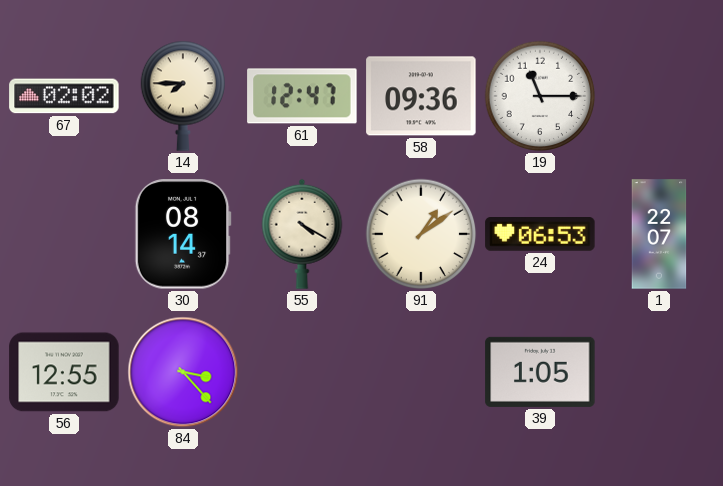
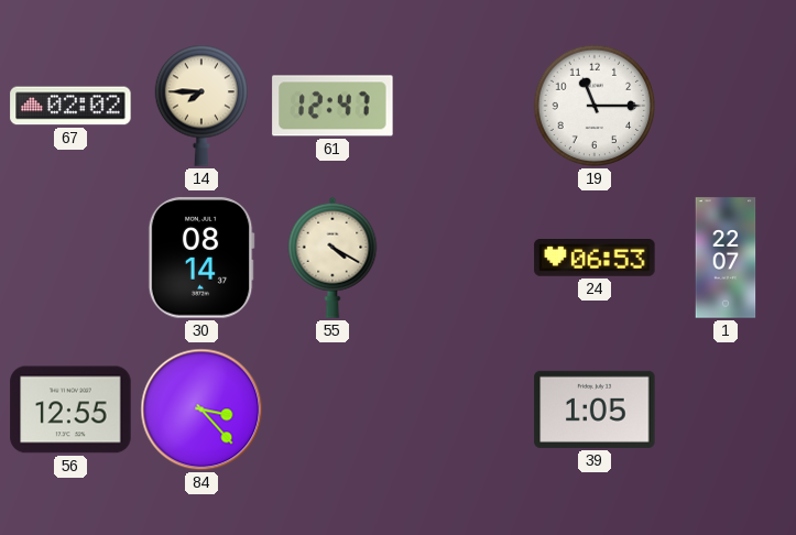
58: 09:36 -> none (421, 96)
91: 1:09 -> none (421, 234)
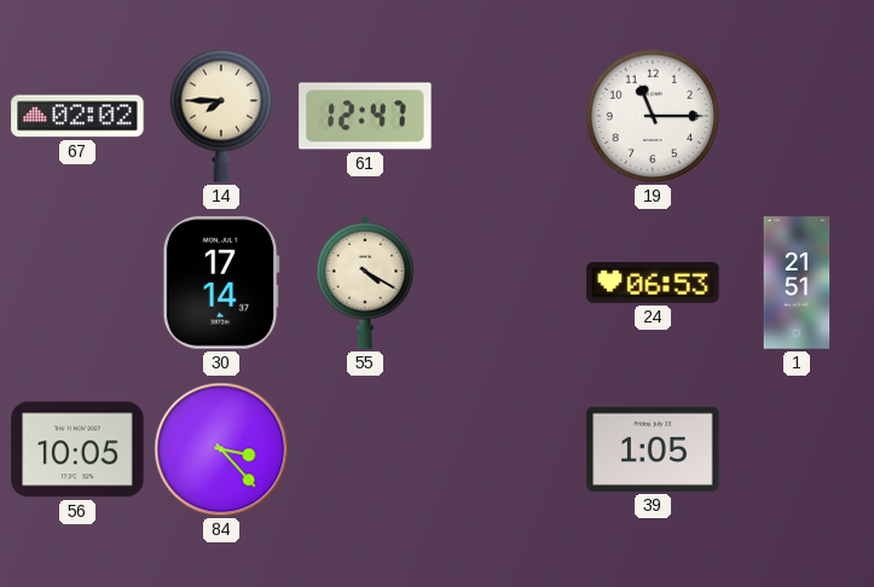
30: 08:14 -> 17:14 (221, 283)
1: 22:07 -> 21:51 (797, 283)
56: 12:55 -> 10:05 (77, 449)
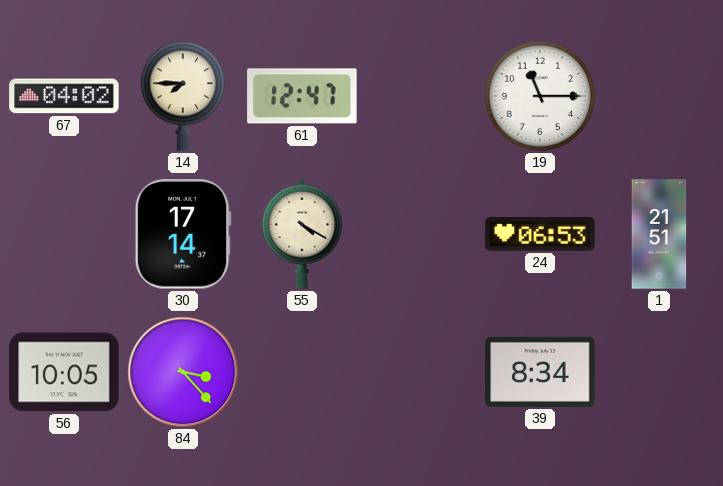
67: 02:02 -> 04:02 (64, 96)
39: 1:05 -> 8:34 (540, 372)
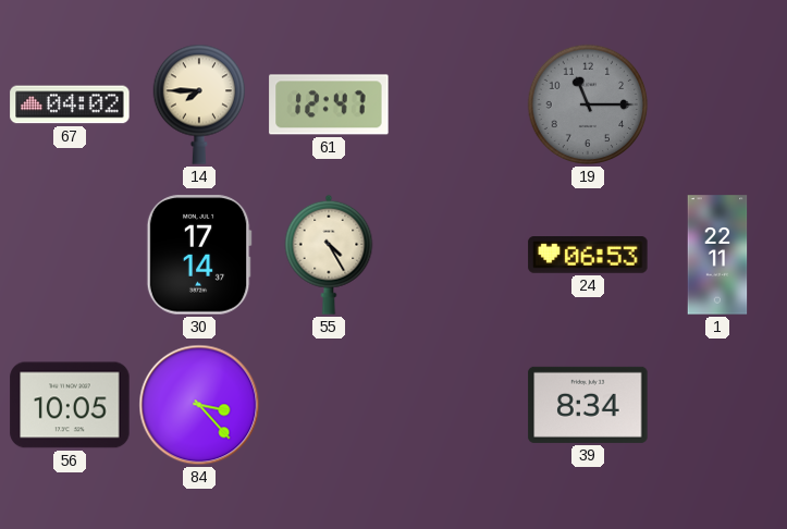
19 dial: white -> grey (588, 104)
55: 4:20 -> 4:25 (329, 255)
1: 21:51 -> 22:11 (717, 255)
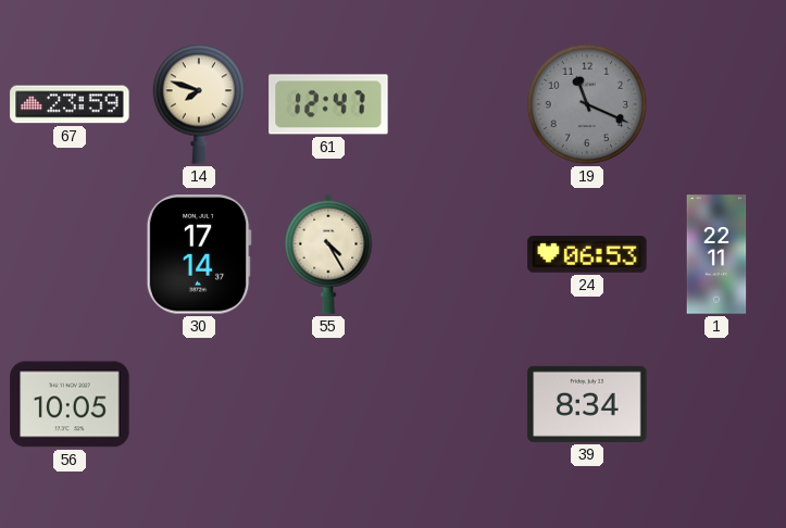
67: 04:02 -> 23:59 (70, 104)
14: 7:45 -> 7:48 (199, 104)
19: 11:15 -> 11:19 (587, 104)
84: 3:23 -> none (199, 405)
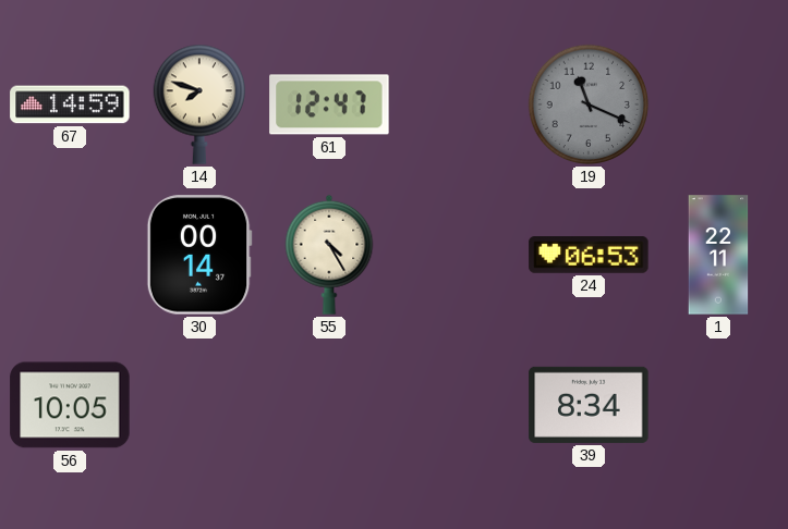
67: 23:59 -> 14:59 (70, 104)
30: 17:14 -> 00:14 (199, 255)
